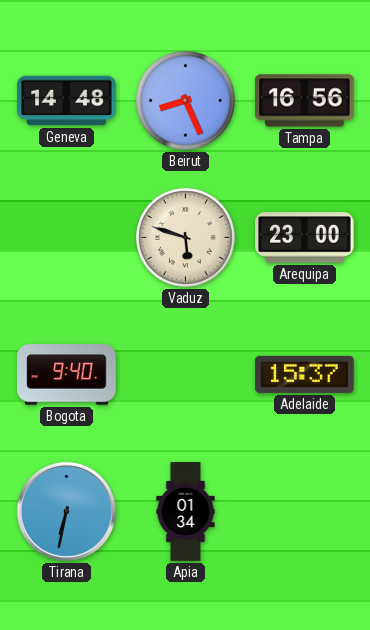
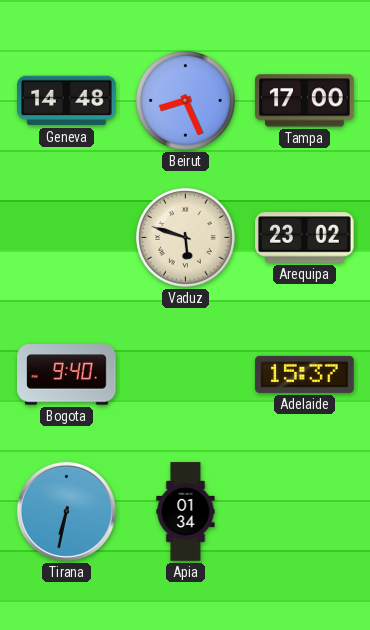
Tampa: 16:56 -> 17:00 (305, 101)
Arequipa: 23:00 -> 23:02 (305, 238)
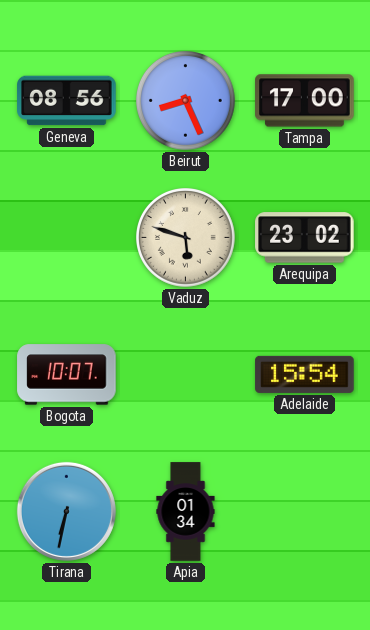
Geneva: 14:48 -> 08:56 (67, 101)
Bogota: 9:40 -> 10:07 (67, 375)
Adelaide: 15:37 -> 15:54 (305, 374)
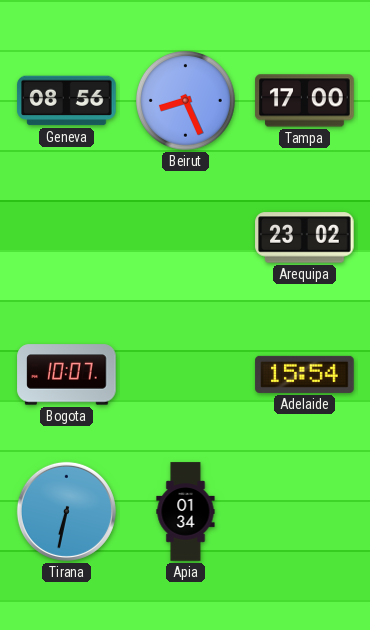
Vaduz: 5:48 -> none (186, 238)
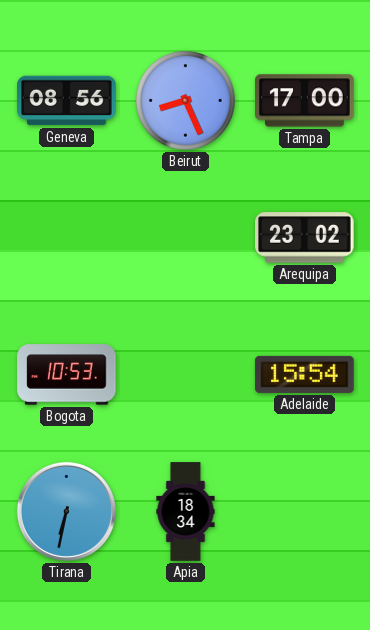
Bogota: 10:07 -> 10:53 (67, 375)
Apia: 01:34 -> 18:34 (186, 512)
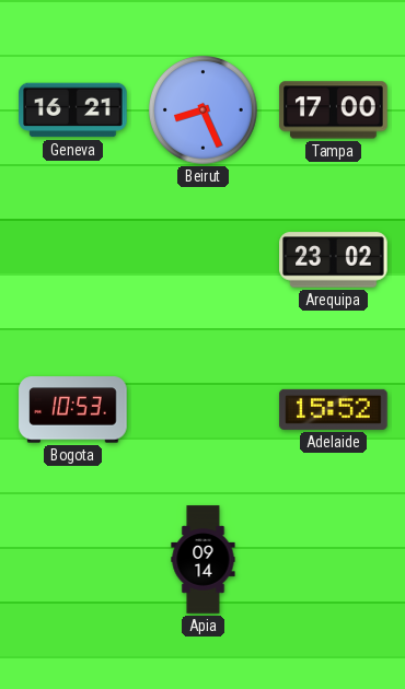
Geneva: 08:56 -> 16:21 (73, 110)
Adelaide: 15:54 -> 15:52 (334, 409)
Tirana: 6:32 -> none (66, 511)
Apia: 18:34 -> 09:14 (204, 560)
